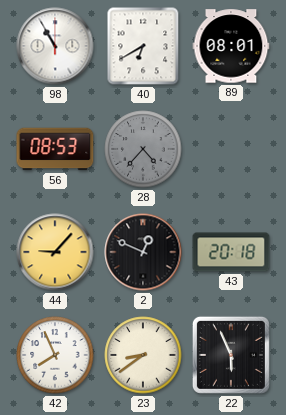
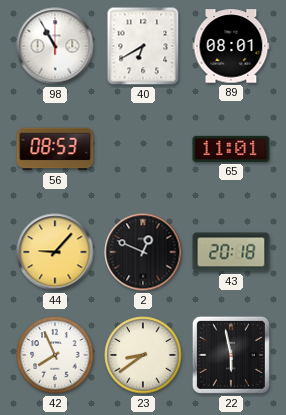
28: 4:37 -> none (143, 149)
65: none -> 11:01 (231, 149)
22: 5:56 -> 5:58 (231, 355)
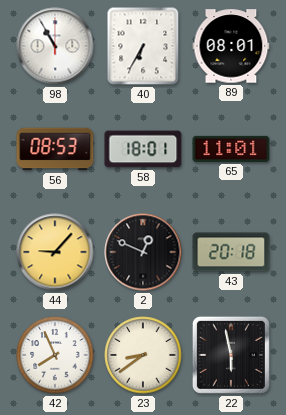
40: 6:40 -> 6:35 (143, 46)
58: none -> 18:01 (143, 149)
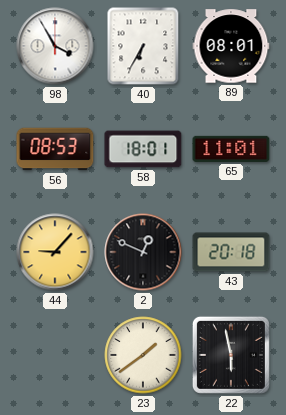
98: 10:55 -> 3:55 (55, 46)
42: 7:56 -> none (55, 355)
23: 8:39 -> 1:39 (143, 355)
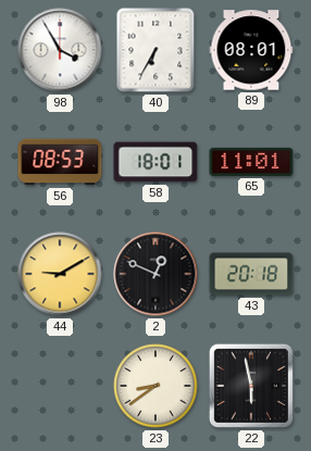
44: 9:07 -> 9:10 (60, 274)
23: 1:39 -> 8:39 (155, 386)
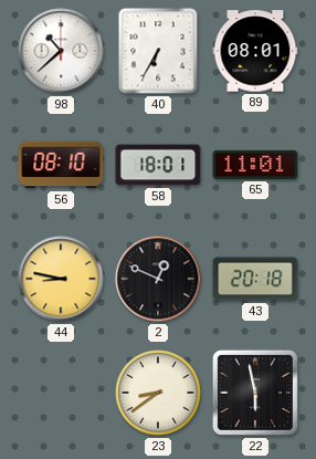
98: 3:55 -> 10:38 (61, 51)
56: 08:53 -> 08:10 (61, 165)
44: 9:10 -> 8:47 (61, 279)
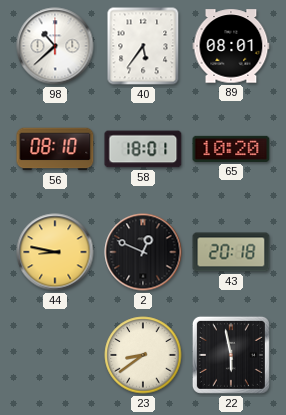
40: 6:35 -> 5:36 (143, 46)
65: 11:01 -> 10:20 (231, 149)
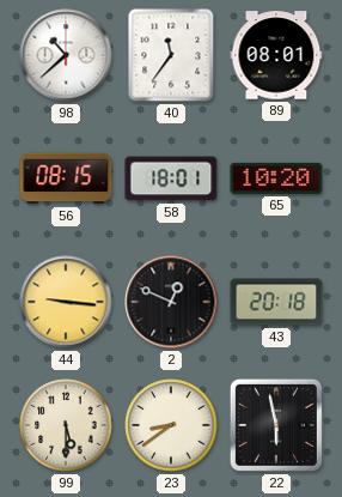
40: 5:36 -> 11:36 (171, 55)
56: 08:10 -> 08:15 (66, 178)
44: 8:47 -> 9:16 (66, 302)
99: none -> 5:30 (66, 425)
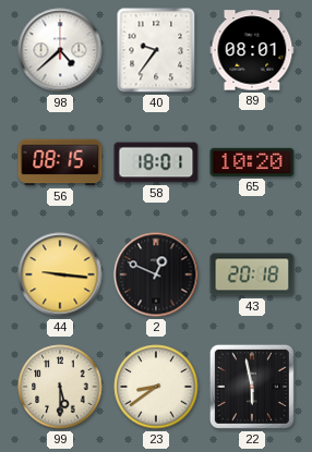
98: 10:38 -> 4:38 (60, 50)
40: 11:36 -> 9:36 (156, 50)
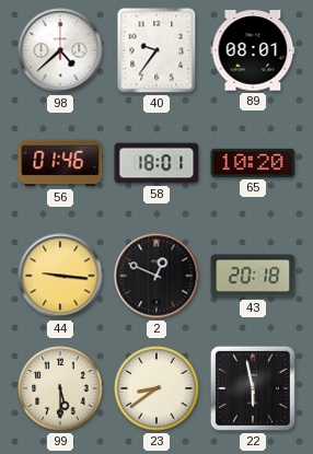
56: 08:15 -> 01:46 (60, 163)
